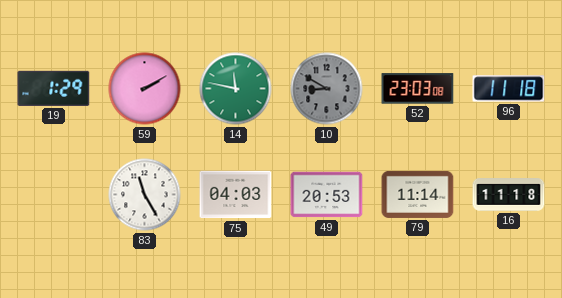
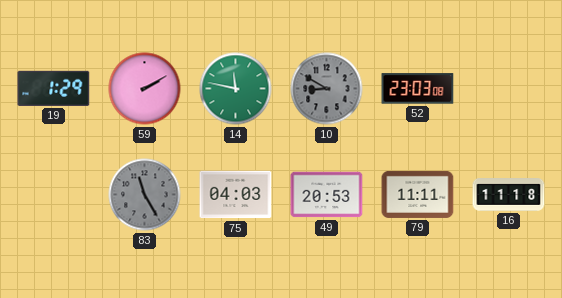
96: 11:18 -> none (509, 89)
83 dial: white -> grey (145, 195)
79: 11:14 -> 11:11 (418, 194)
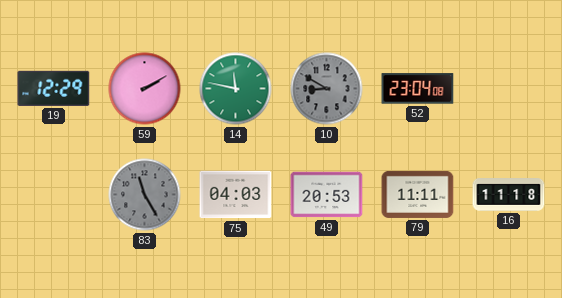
19: 1:29 -> 12:29 (54, 88)
52: 23:03 -> 23:04 (418, 89)
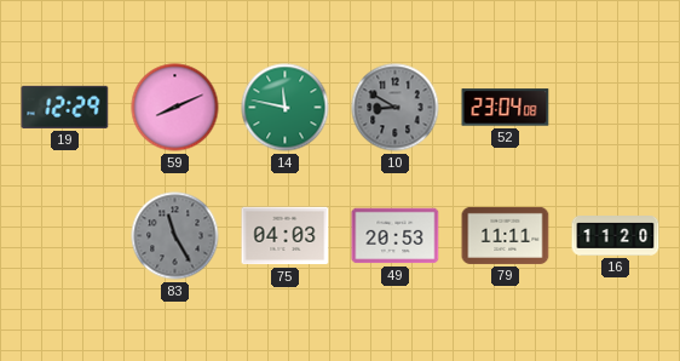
59: 2:10 -> 8:11 (175, 108)
16: 11:18 -> 11:20 (616, 236)
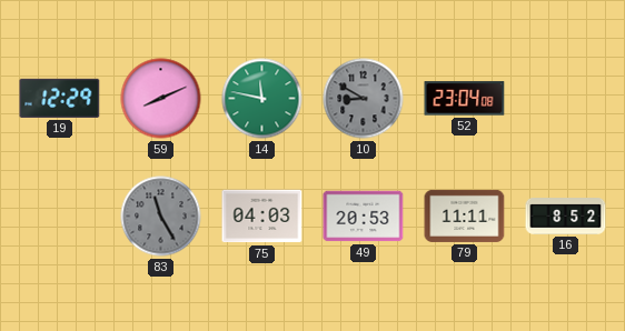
16: 11:20 -> 8:52 (566, 217)
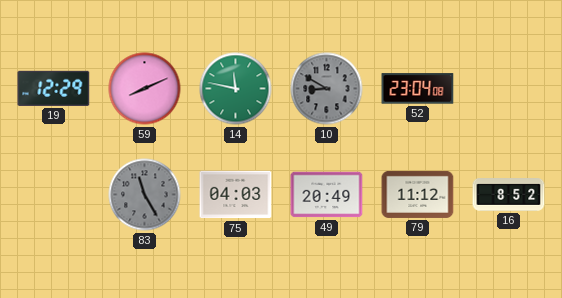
49: 20:53 -> 20:49 (327, 195)
79: 11:11 -> 11:12 (418, 194)
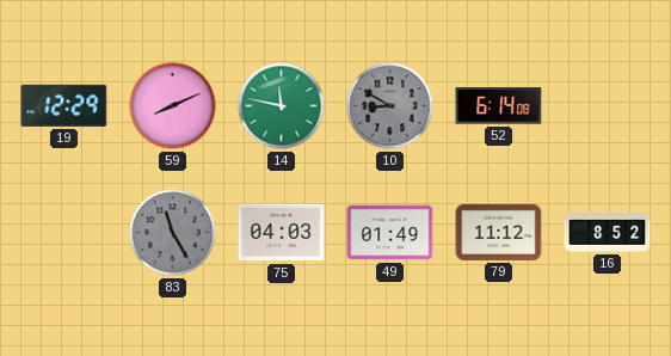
52: 23:04 -> 6:14 (499, 106)
49: 20:49 -> 01:49 (390, 233)
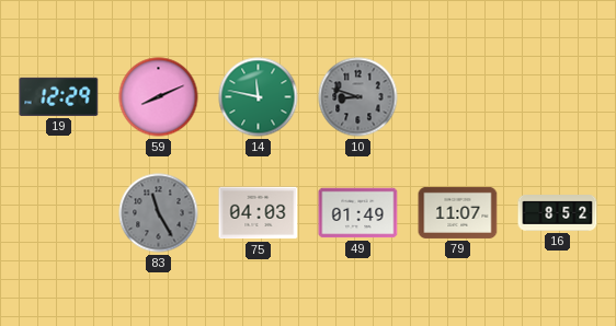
10: 8:50 -> 8:48 (358, 97)
52: 6:14 -> none (499, 106)
79: 11:12 -> 11:07 (458, 212)
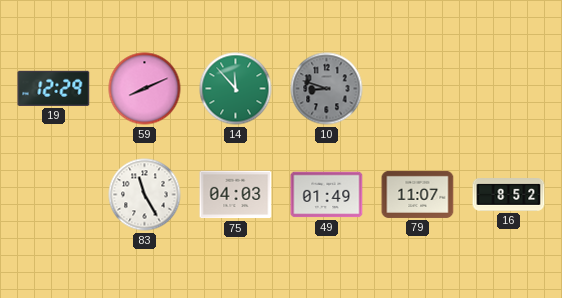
14: 11:47 -> 11:53 (236, 89)
83 dial: grey -> white (145, 195)
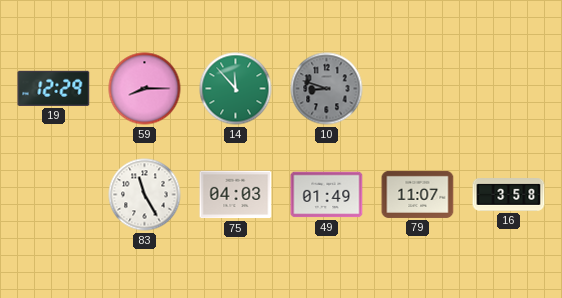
59: 8:11 -> 8:15 (145, 89)
16: 8:52 -> 3:58 (509, 195)
